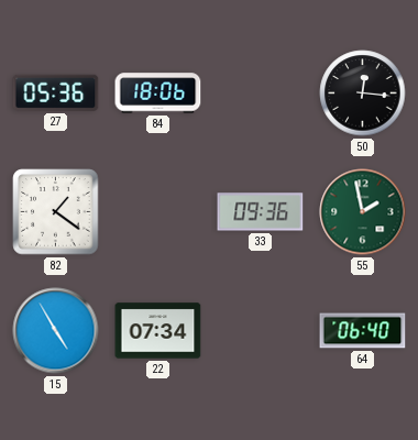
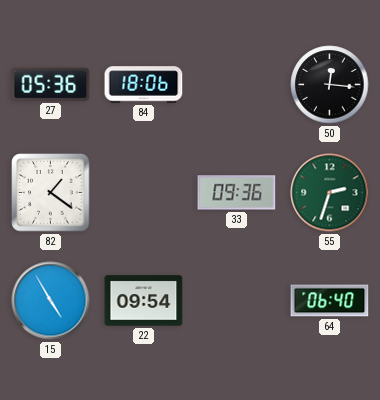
55: 1:58 -> 2:33 (330, 193)
22: 07:34 -> 09:54 (144, 301)
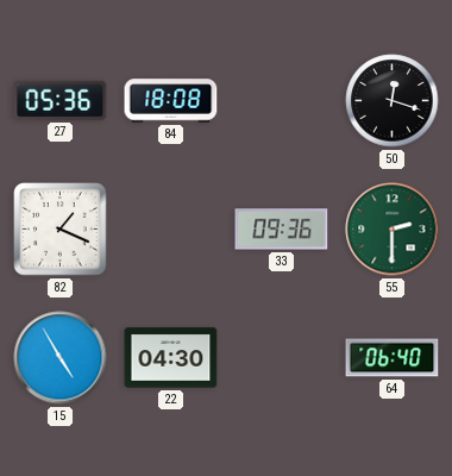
84: 18:06 -> 18:08 (171, 101)
50: 12:16 -> 12:18 (393, 101)
82: 1:21 -> 1:19 (61, 230)
55: 2:33 -> 2:30 (393, 230)
22: 09:54 -> 04:30 (171, 358)
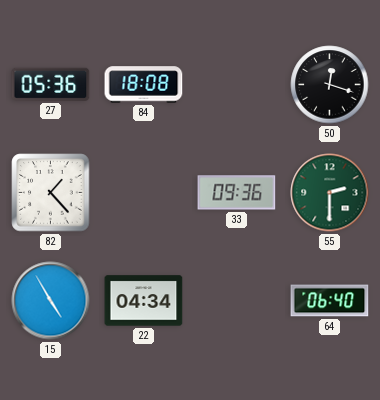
82: 1:19 -> 1:23 (51, 193)
22: 04:30 -> 04:34 (144, 301)
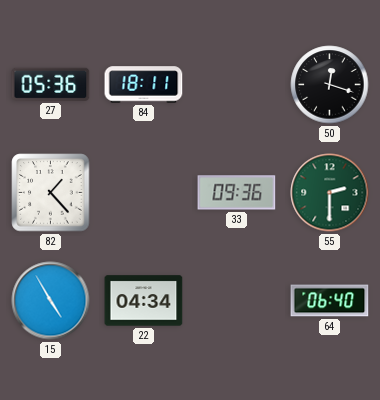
84: 18:08 -> 18:11 (144, 85)
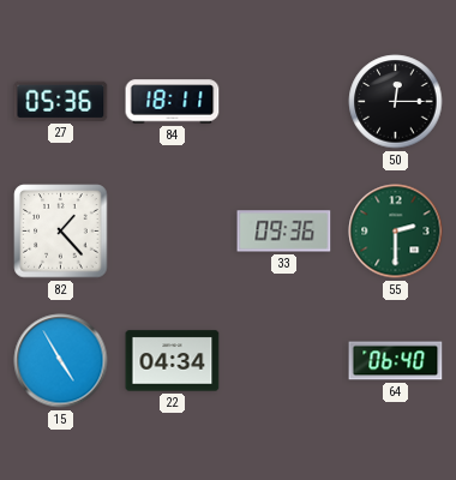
50: 12:18 -> 12:15 (396, 102)
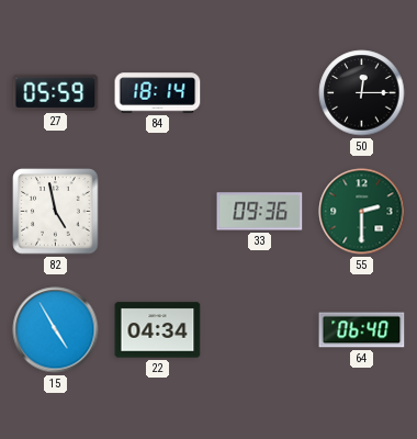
27: 05:36 -> 05:59 (56, 92)
84: 18:11 -> 18:14 (158, 93)
82: 1:23 -> 4:58 (56, 212)
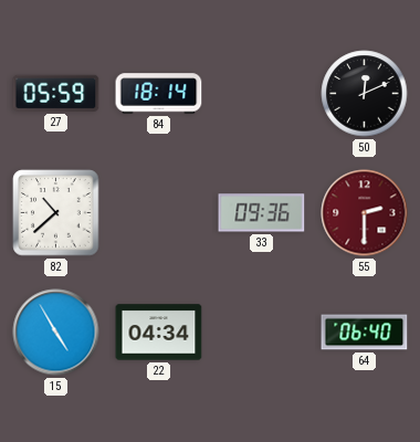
50: 12:15 -> 12:11 (365, 94)
82: 4:58 -> 10:38 (56, 213)
55 dial: green -> burgundy (365, 213)
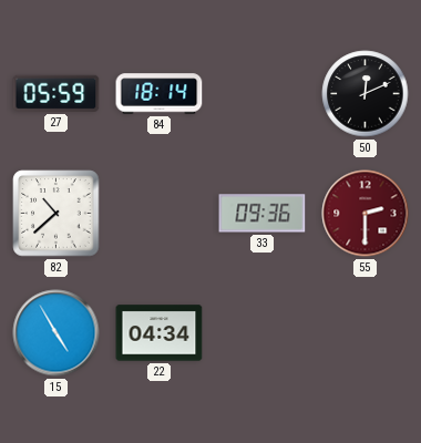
64: 06:40 -> none (365, 333)
